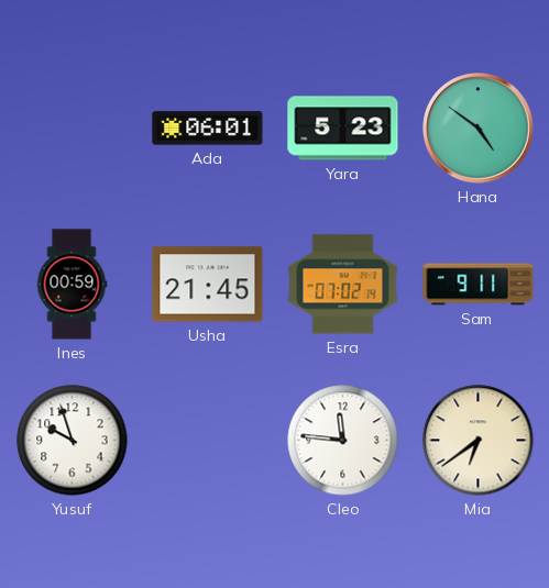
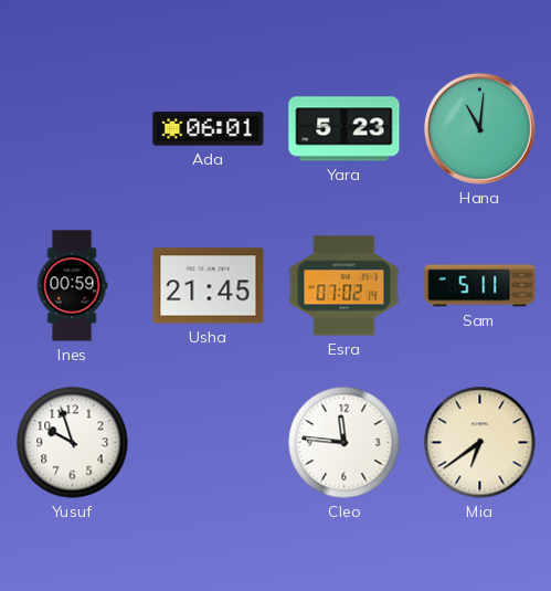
Hana: 4:51 -> 11:01 (480, 129)
Sam: 9:11 -> 5:11 (480, 286)
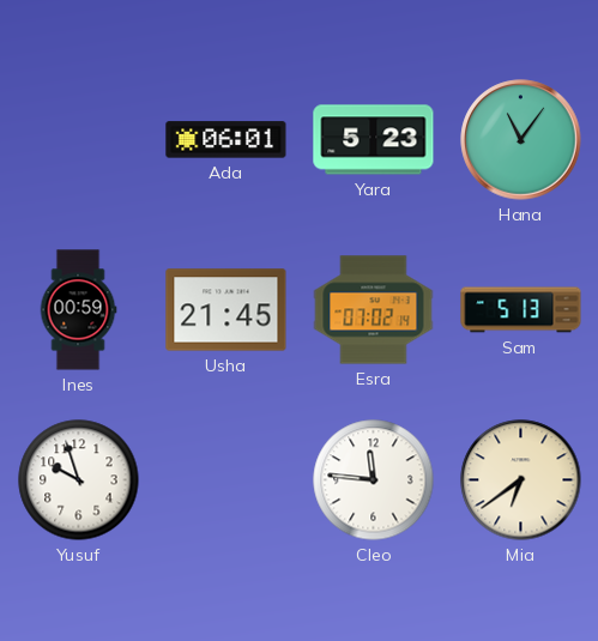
Hana: 11:01 -> 11:06 (521, 140)
Sam: 5:11 -> 5:13 (521, 310)
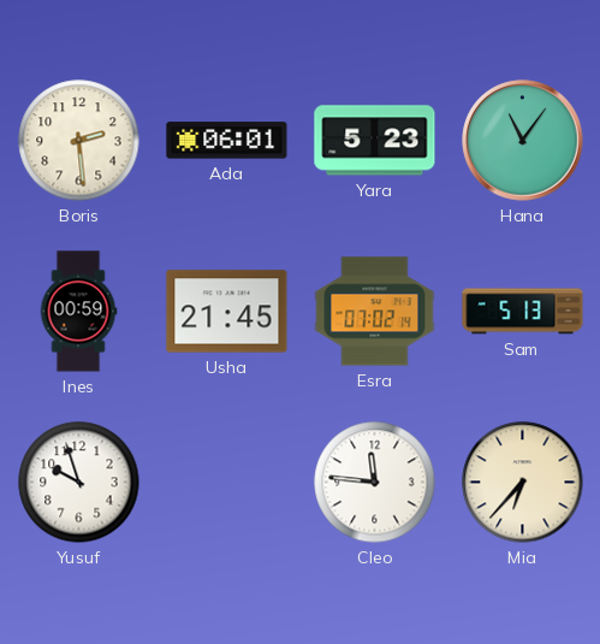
Boris: none -> 2:29 (79, 141)
Mia: 6:39 -> 6:37 (523, 483)
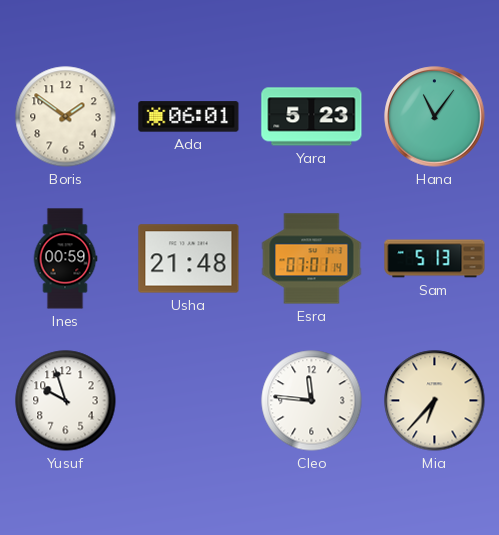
Boris: 2:29 -> 1:51 (66, 117)
Usha: 21:45 -> 21:48 (189, 259)
Esra: 07:02 -> 07:01 (312, 259)
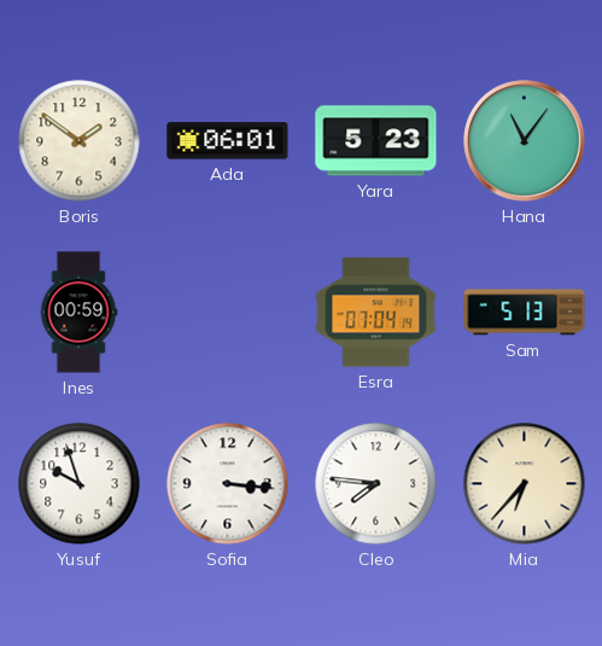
Usha: 21:48 -> none (189, 259)
Esra: 07:01 -> 07:04 (376, 313)
Sofia: none -> 3:16 (228, 484)
Cleo: 11:46 -> 7:46 (376, 484)
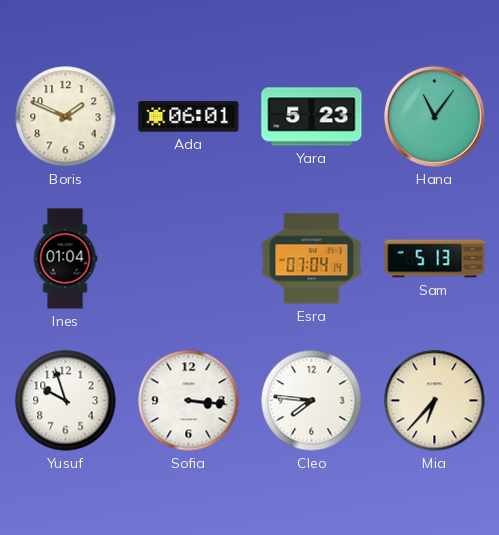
Boris: 1:51 -> 1:49 (66, 117)
Ines: 00:59 -> 01:04 (65, 259)
